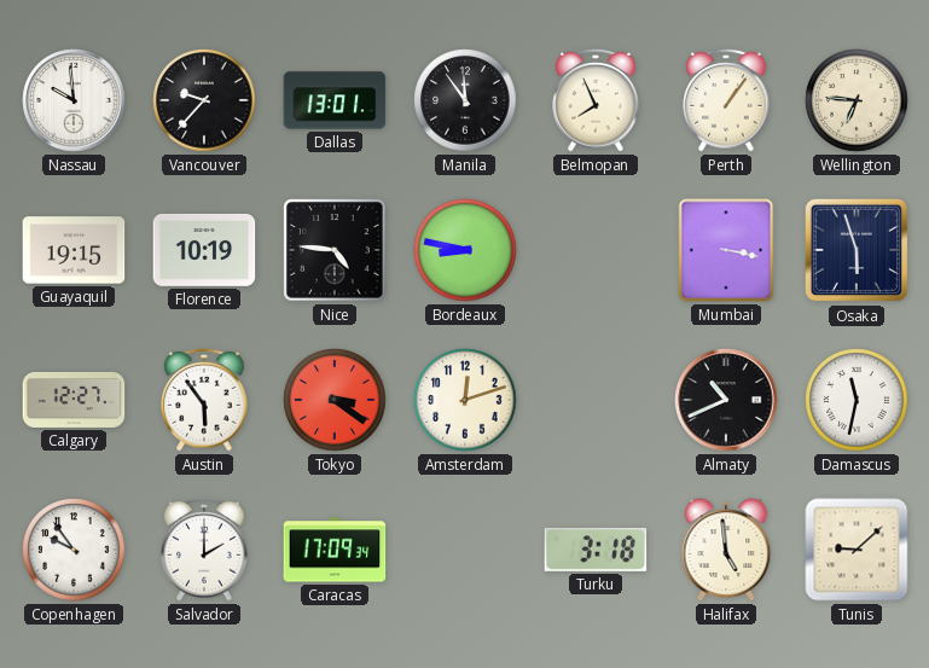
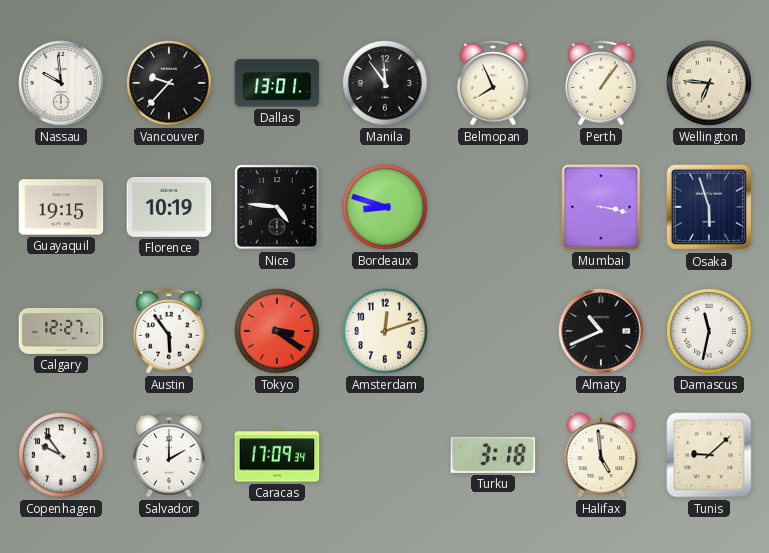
Bordeaux: 8:47 -> 8:48 (385, 207)
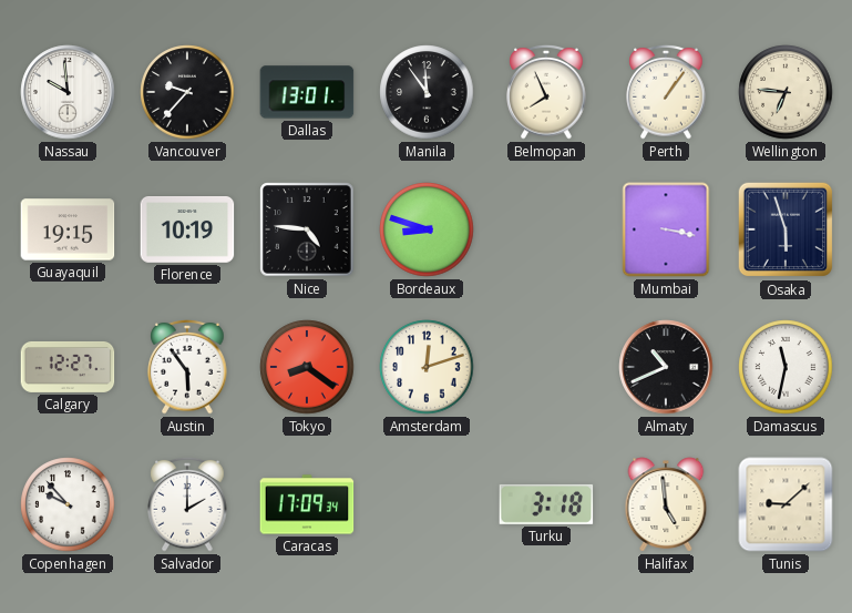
Tokyo: 3:21 -> 8:21 (307, 367)
Copenhagen: 9:54 -> 9:53 (68, 504)
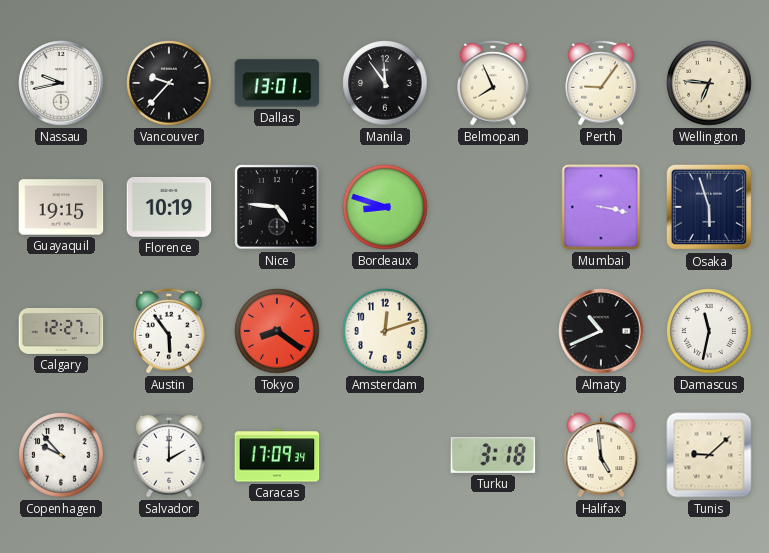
Nassau: 9:59 -> 9:43 (61, 83)
Perth: 1:06 -> 9:06 (601, 83)
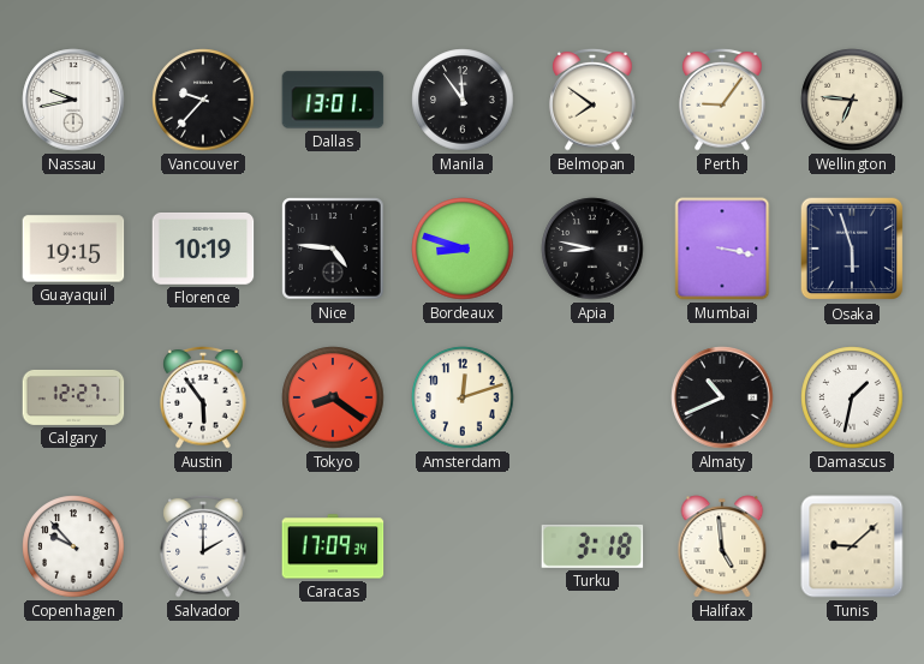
Belmopan: 7:56 -> 7:51 (592, 100)
Apia: none -> 8:47 (592, 249)
Damascus: 11:32 -> 1:32 (852, 397)
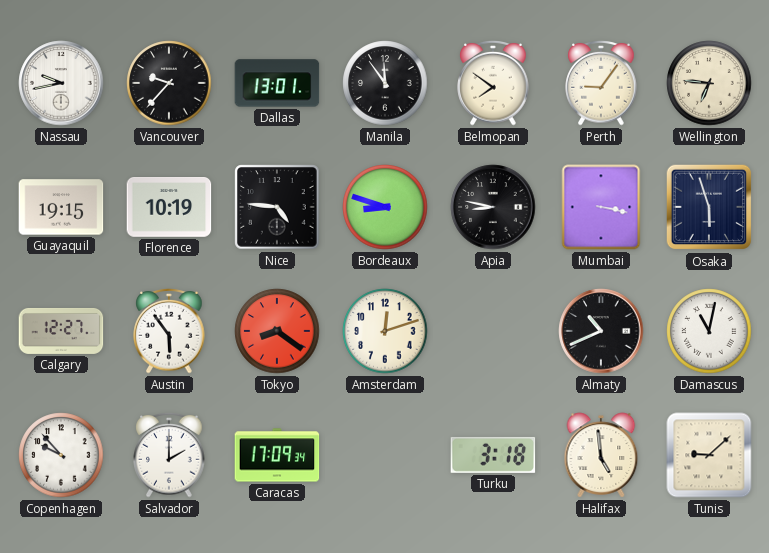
Damascus: 1:32 -> 11:02 (709, 331)
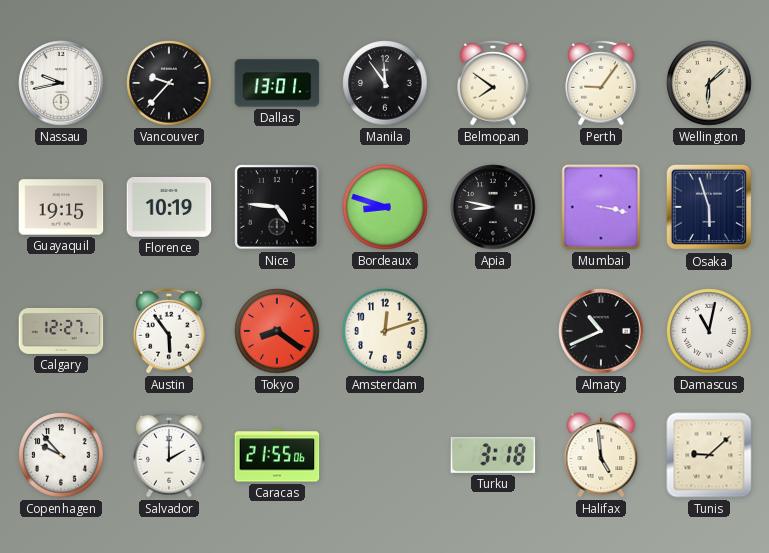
Wellington: 6:46 -> 6:08 (709, 83)
Caracas: 17:09 -> 21:55 (277, 455)
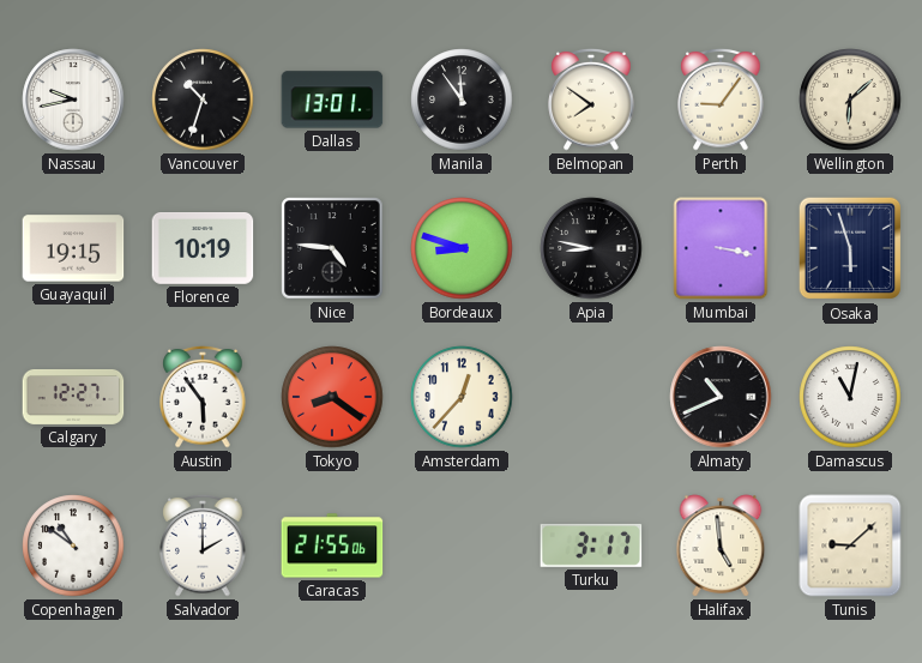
Vancouver: 9:37 -> 10:33 (203, 100)
Amsterdam: 12:12 -> 12:37 (462, 397)
Copenhagen: 9:53 -> 10:51 (73, 546)
Turku: 3:18 -> 3:17 (591, 546)
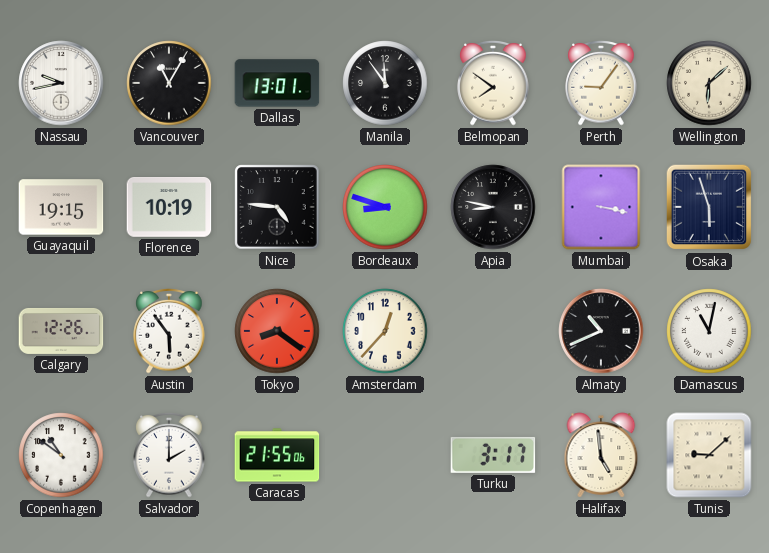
Vancouver: 10:33 -> 11:05 (169, 83)
Calgary: 12:27 -> 12:26 (61, 331)
